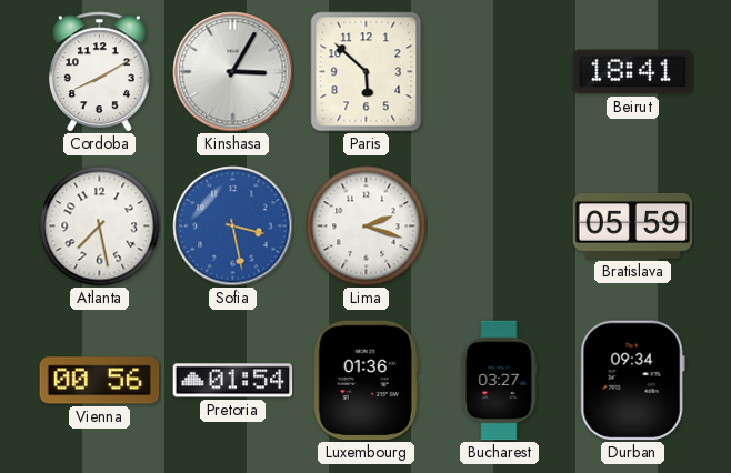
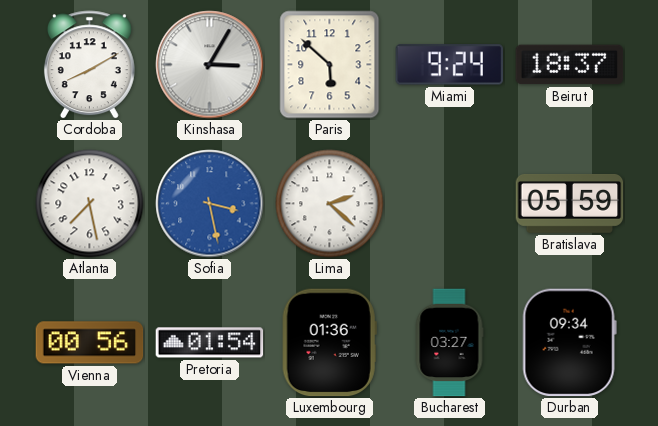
Miami: none -> 9:24 (449, 65)
Beirut: 18:41 -> 18:37 (570, 65)
Lima: 2:18 -> 2:22 (330, 204)
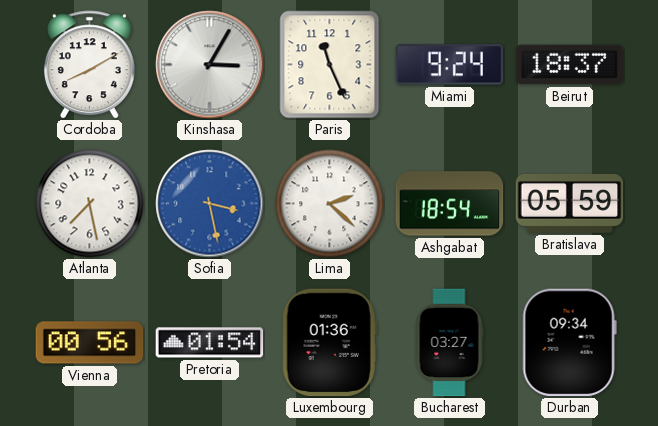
Paris: 5:52 -> 11:26 (330, 65)
Ashgabat: none -> 18:54 (450, 204)
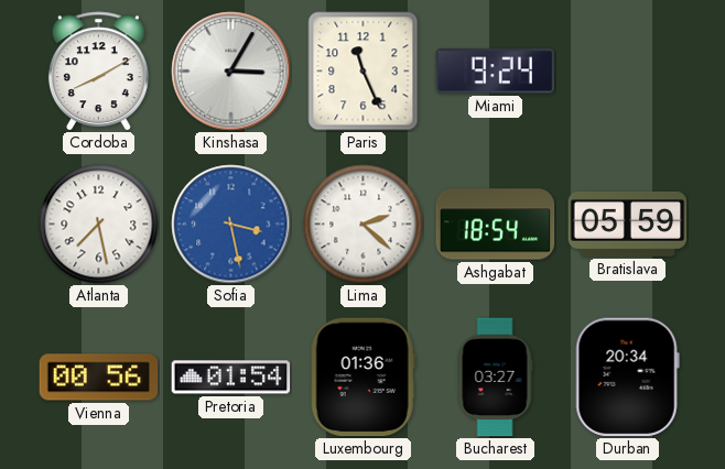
Beirut: 18:37 -> none (570, 65)
Durban: 09:34 -> 20:34 (627, 378)
